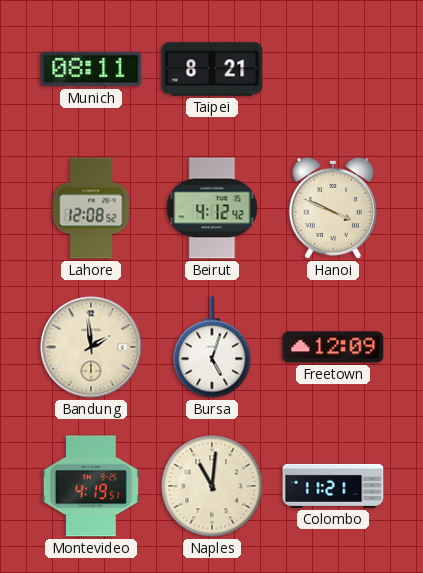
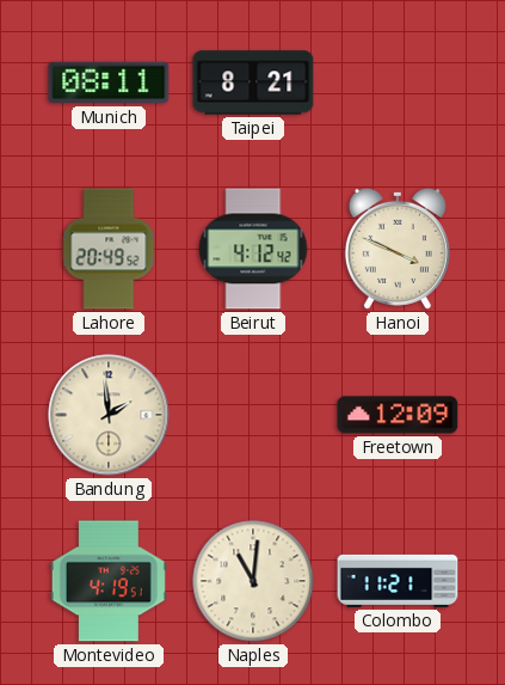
Lahore: 12:08 -> 20:49 (109, 249)
Bursa: 5:03 -> none (212, 347)
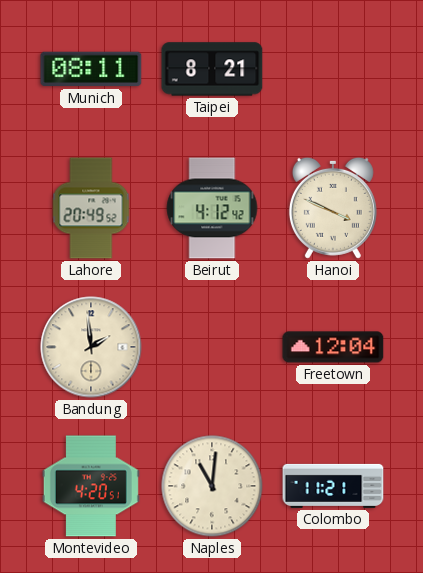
Freetown: 12:09 -> 12:04 (333, 347)
Montevideo: 4:19 -> 4:20 (91, 486)
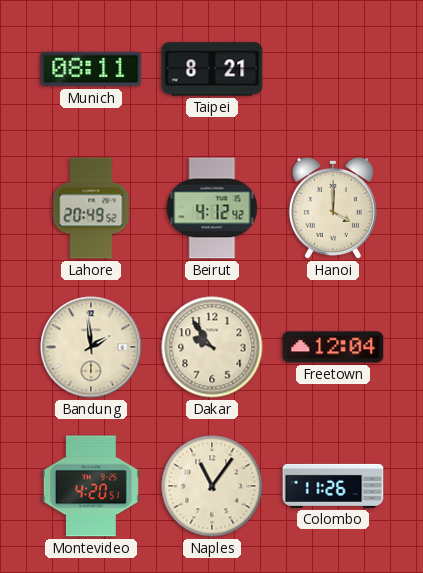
Hanoi: 3:49 -> 4:00 (333, 208)
Dakar: none -> 9:54 (212, 347)
Naples: 11:01 -> 11:06 (212, 486)
Colombo: 11:21 -> 11:26 (333, 486)
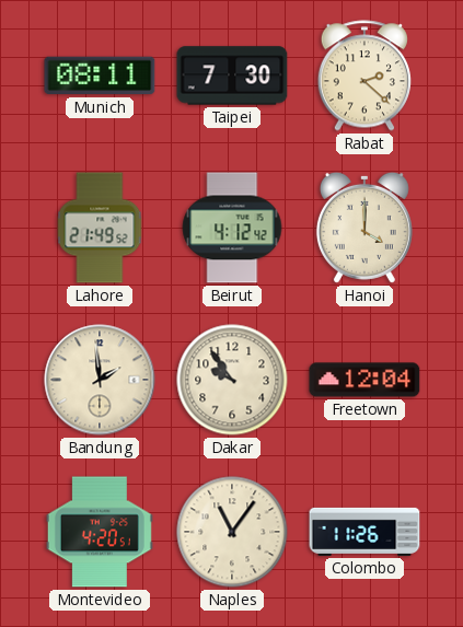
Taipei: 8:21 -> 7:30 (232, 76)
Rabat: none -> 2:22 (364, 76)
Lahore: 20:49 -> 21:49 (100, 228)
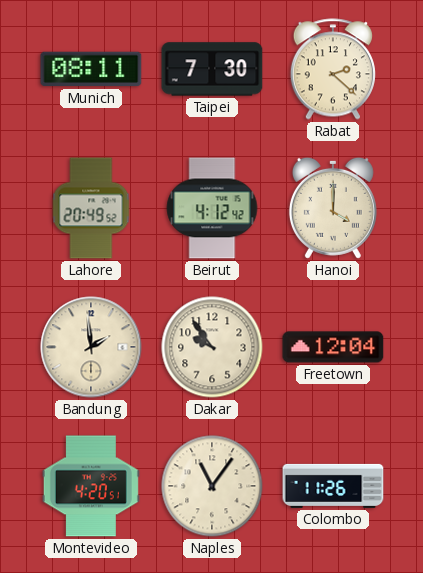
Lahore: 21:49 -> 20:49 (91, 208)
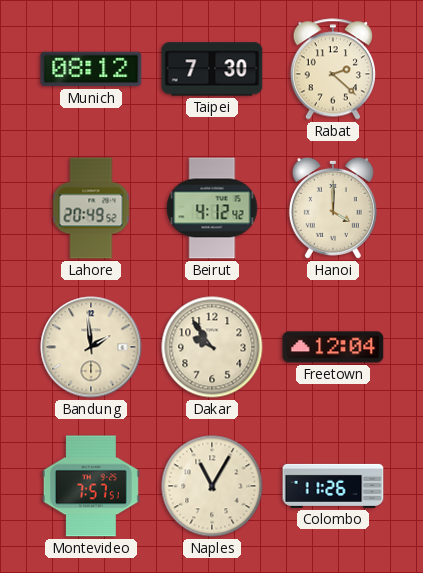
Munich: 08:11 -> 08:12 (91, 69)
Montevideo: 4:20 -> 7:57 (91, 486)
Naples: 11:06 -> 11:05 (212, 486)
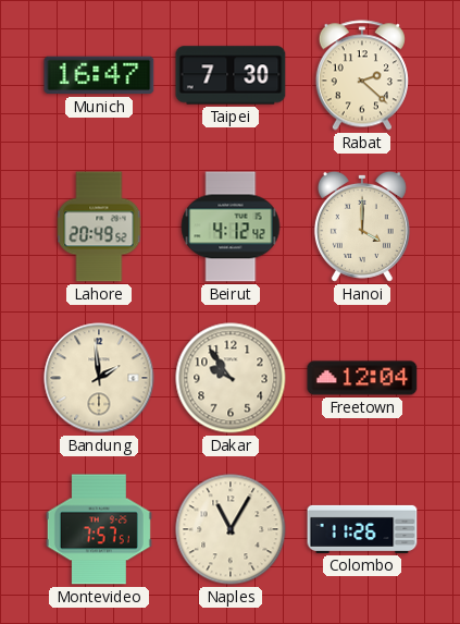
Munich: 08:12 -> 16:47 (99, 75)
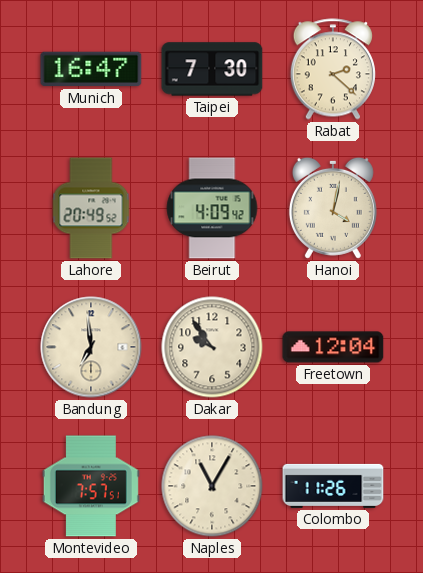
Beirut: 4:12 -> 4:09 (212, 208)
Hanoi: 4:00 -> 4:02 (333, 208)
Bandung: 1:59 -> 6:59 (91, 347)
